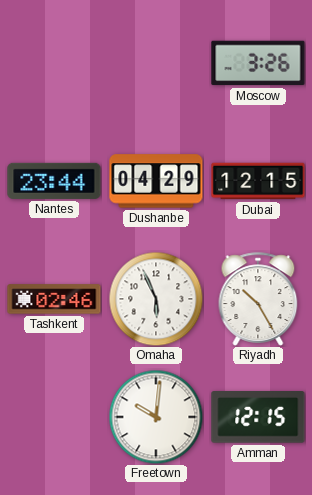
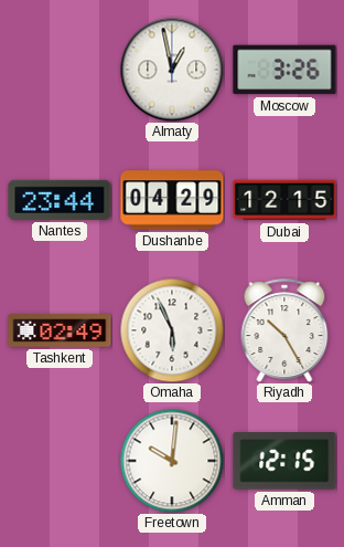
Almaty: none -> 12:58 (172, 70)
Tashkent: 02:46 -> 02:49 (60, 330)
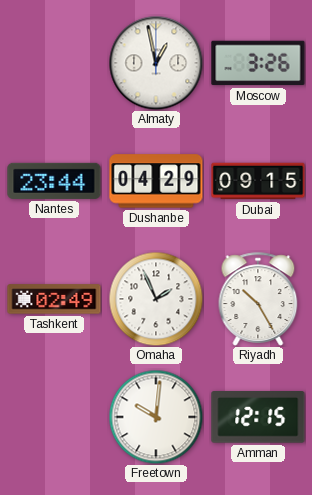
Dubai: 12:15 -> 09:15 (258, 181)
Omaha: 5:56 -> 1:56 (156, 299)
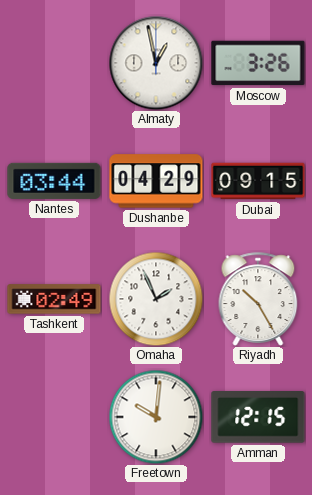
Nantes: 23:44 -> 03:44 (54, 181)
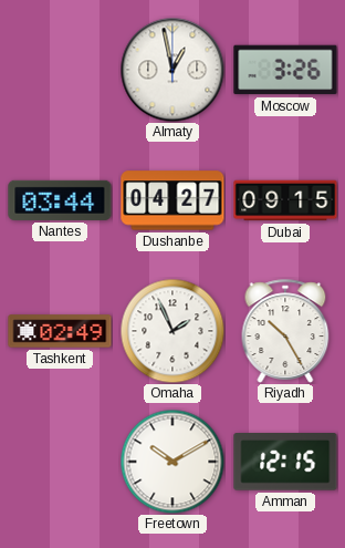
Dushanbe: 04:29 -> 04:27 (172, 200)
Freetown: 10:01 -> 10:10 (172, 462)
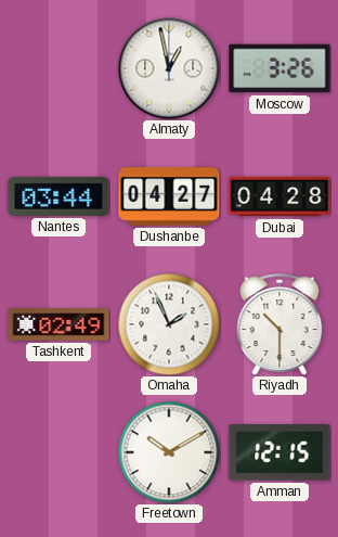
Dubai: 09:15 -> 04:28 (279, 196)
Riyadh: 10:25 -> 10:30 (279, 324)
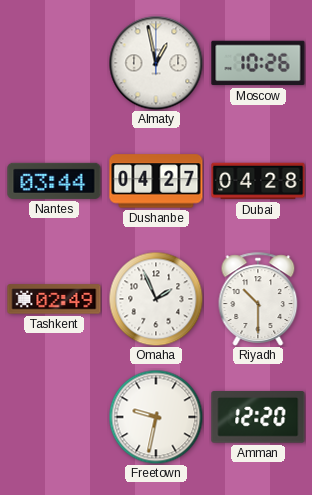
Moscow: 3:26 -> 10:26 (258, 63)
Freetown: 10:10 -> 9:32 (156, 417)
Amman: 12:15 -> 12:20 (258, 418)
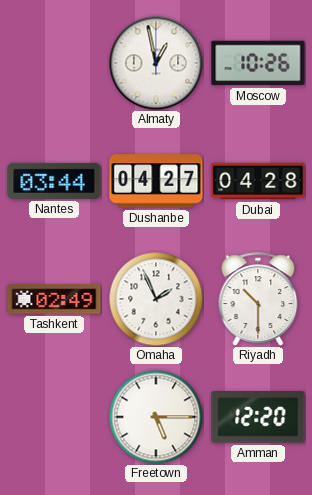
Freetown: 9:32 -> 5:15 (156, 417)
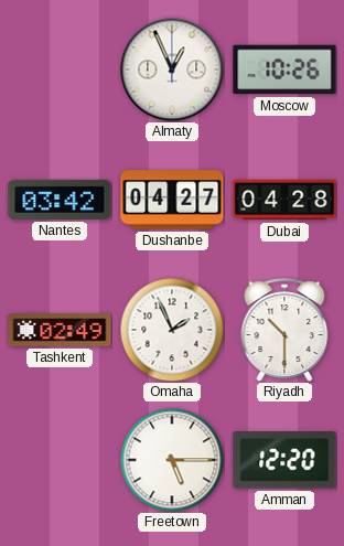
Almaty: 12:58 -> 12:56 (172, 69)
Nantes: 03:44 -> 03:42 (60, 200)
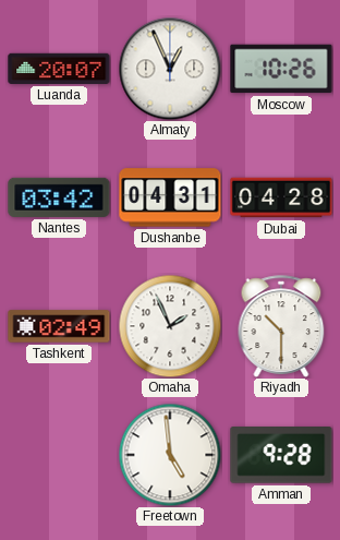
Luanda: none -> 20:07 (59, 69)
Dushanbe: 04:27 -> 04:31 (170, 197)
Freetown: 5:15 -> 4:59 (170, 455)
Amman: 12:20 -> 9:28 (281, 456)
